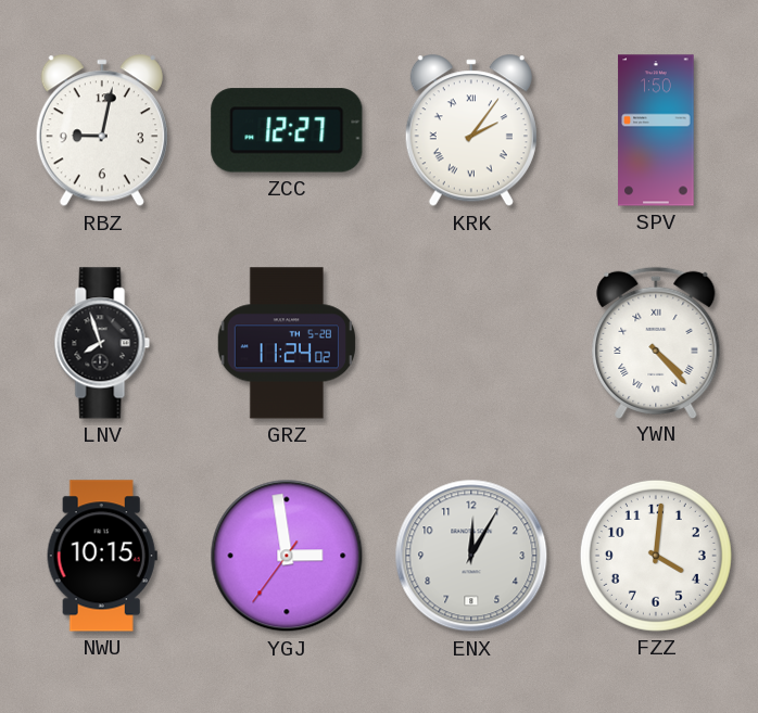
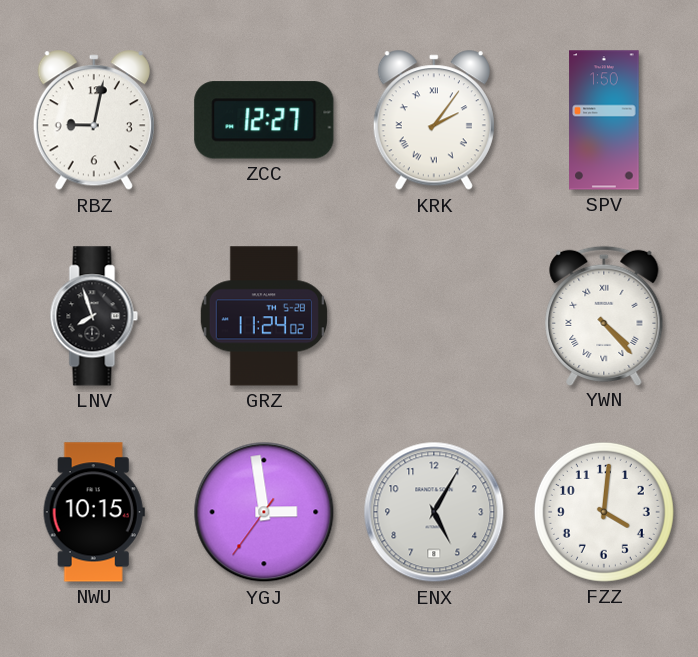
ENX: 12:05 -> 5:05 (434, 512)
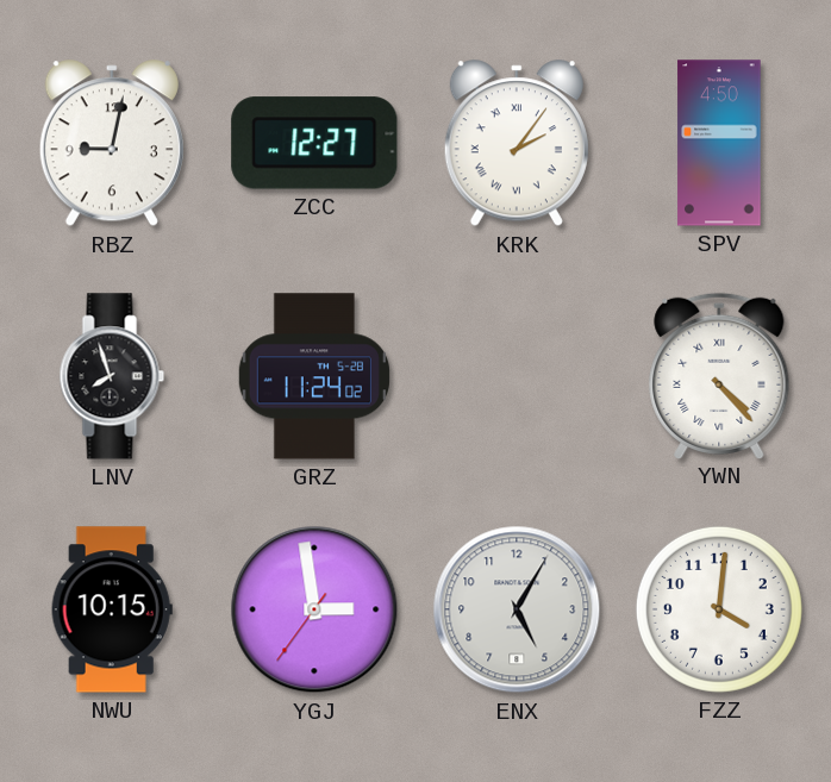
SPV: 1:50 -> 4:50 (719, 143)
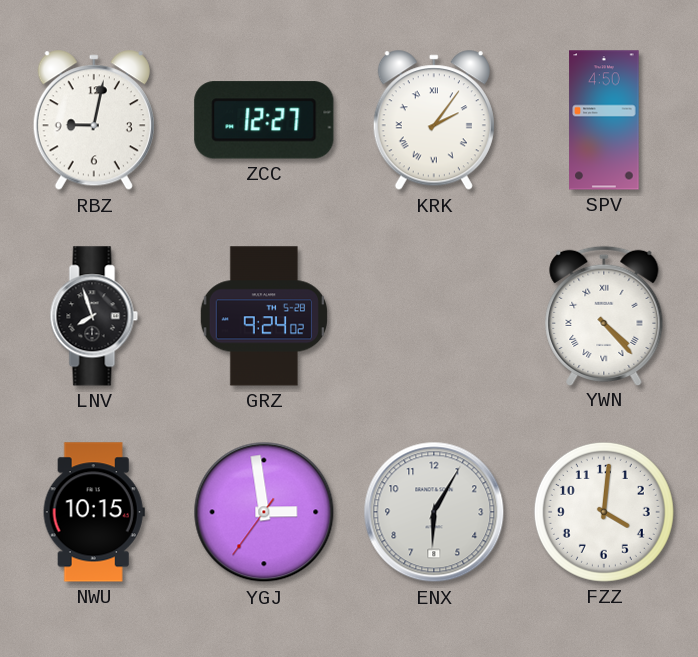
GRZ: 11:24 -> 9:24 (263, 316)
ENX: 5:05 -> 6:05 (434, 512)
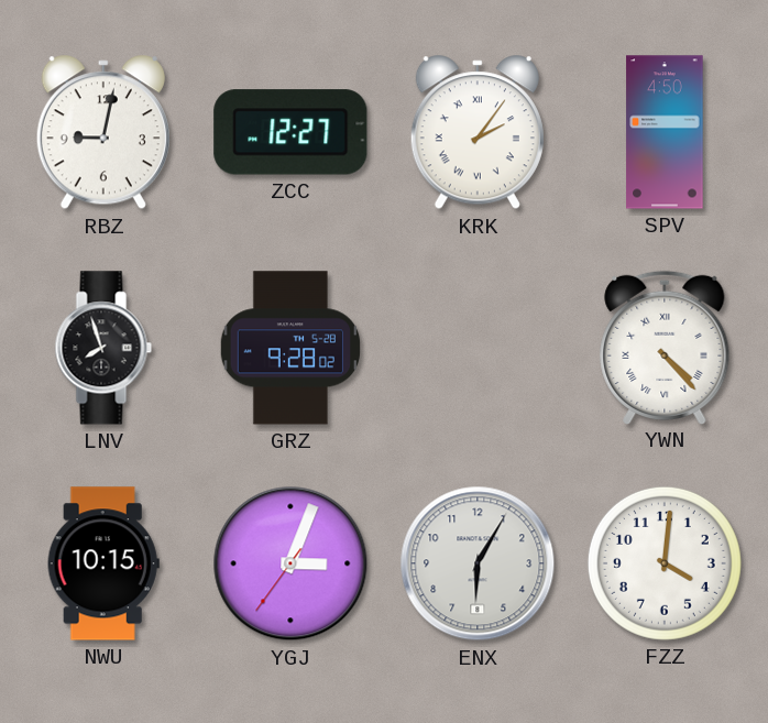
GRZ: 9:24 -> 9:28 (289, 348)
YGJ: 2:58 -> 3:03 (290, 563)
